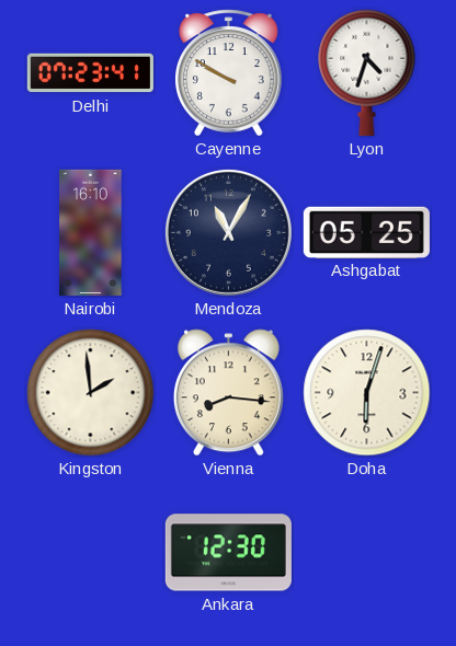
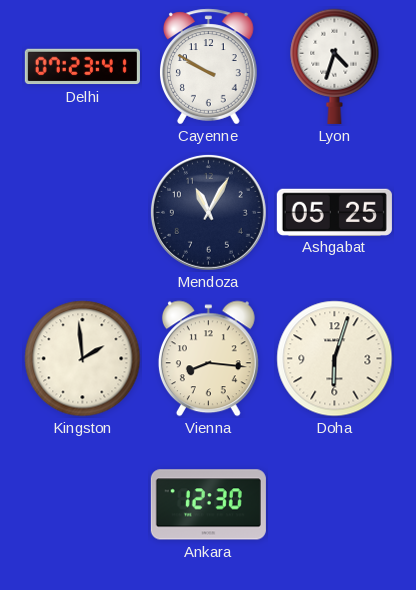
Nairobi: 16:10 -> none (91, 232)
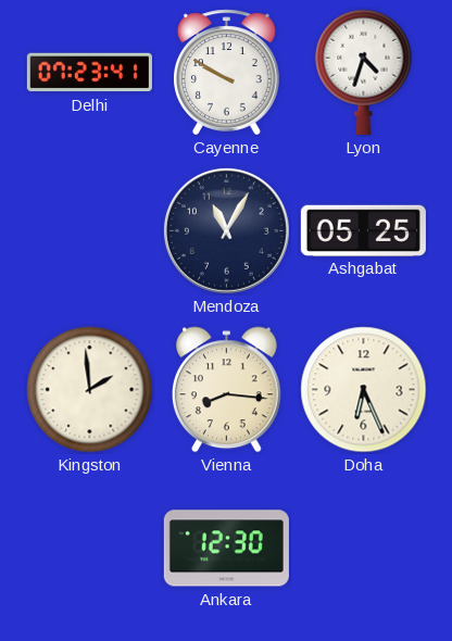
Doha: 6:03 -> 6:26 (364, 390)
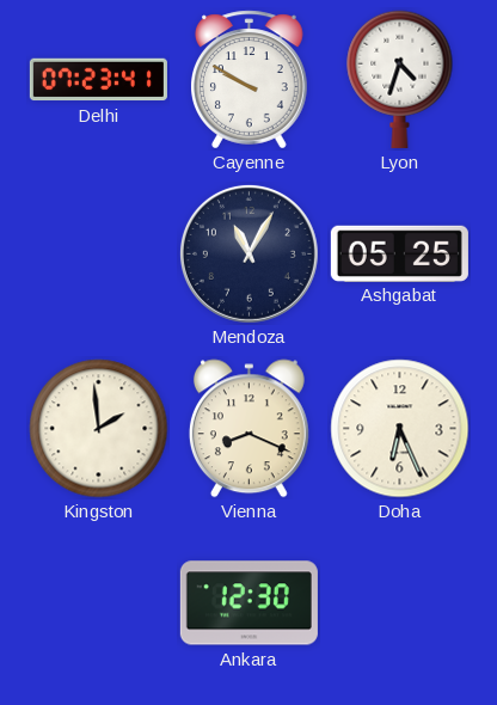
Vienna: 8:16 -> 8:19 (249, 429)
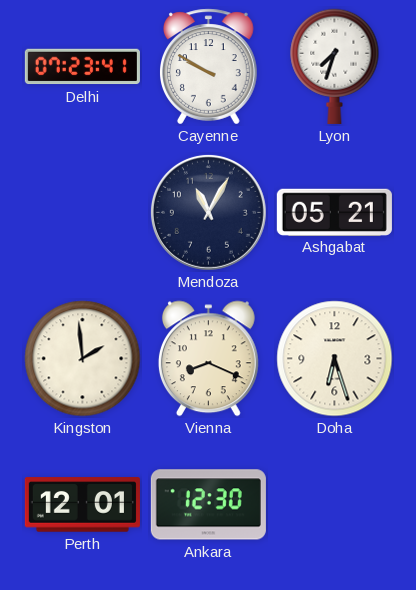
Lyon: 4:33 -> 7:33 (335, 66)
Ashgabat: 05:25 -> 05:21 (334, 212)
Doha: 6:26 -> 6:27 (335, 359)
Perth: none -> 12:01 (82, 505)
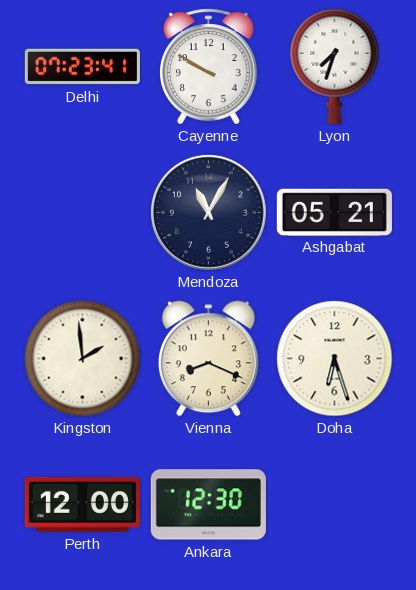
Perth: 12:01 -> 12:00 (82, 505)
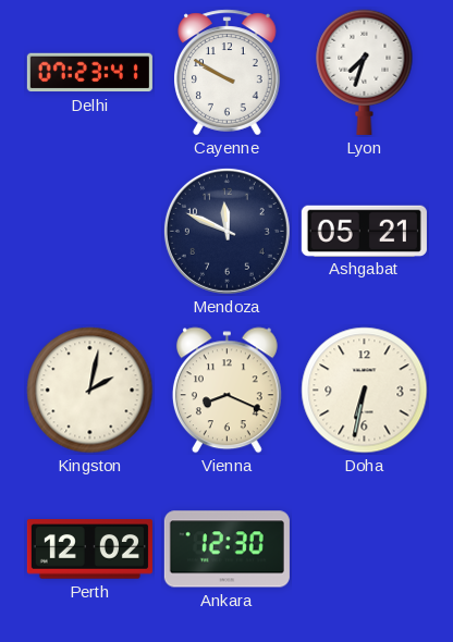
Mendoza: 11:05 -> 11:49 (226, 231)
Kingston: 1:59 -> 2:02 (90, 391)
Doha: 6:27 -> 6:32 (365, 391)
Perth: 12:00 -> 12:02 (89, 550)
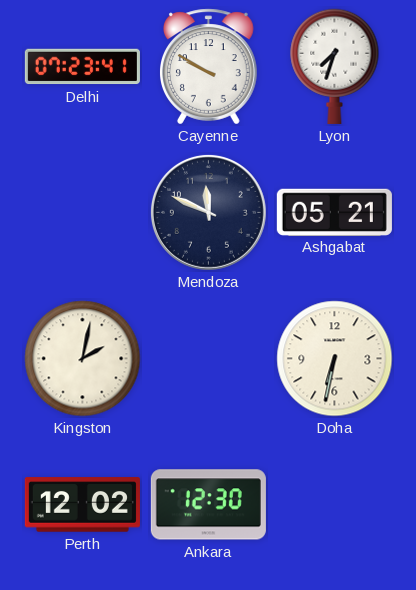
Vienna: 8:19 -> none (226, 391)
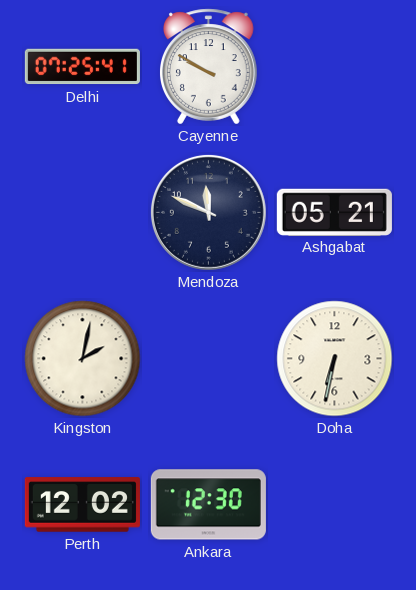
Delhi: 07:23 -> 07:25 (82, 67)
Lyon: 7:33 -> none (335, 66)
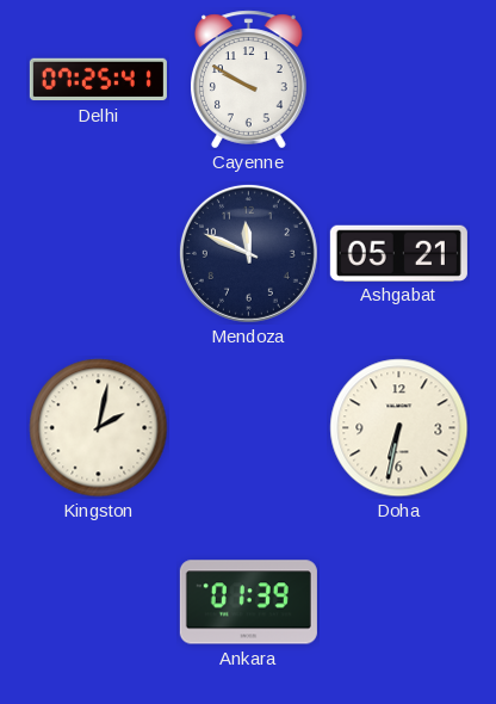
Perth: 12:02 -> none (82, 505)
Ankara: 12:30 -> 01:39 (248, 603)
